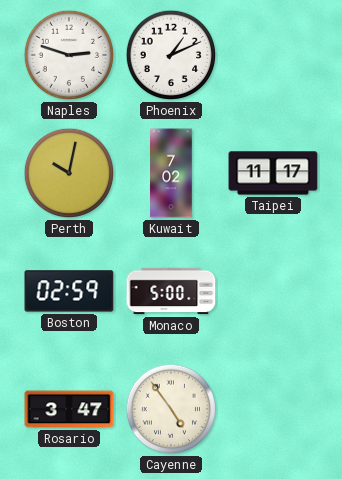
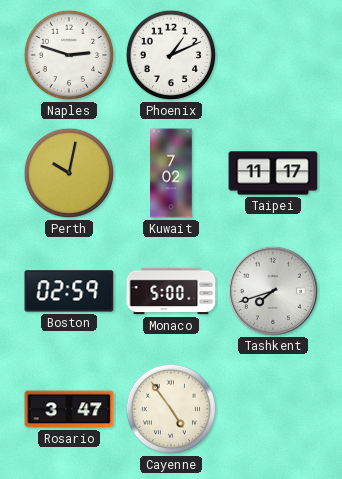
Tashkent: none -> 7:42 (272, 290)
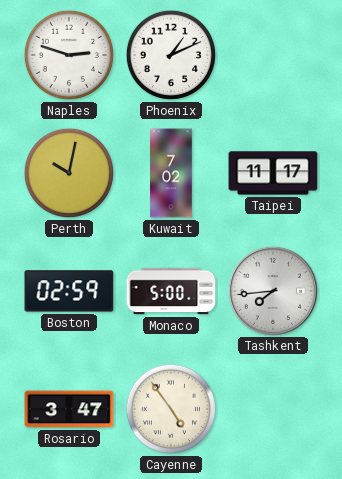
Tashkent: 7:42 -> 7:44 (272, 290)
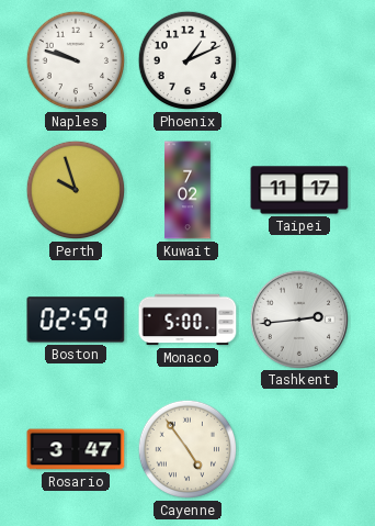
Naples: 2:48 -> 9:48 (76, 60)
Perth: 10:02 -> 9:57 (76, 190)
Tashkent: 7:44 -> 2:44 (298, 318)
